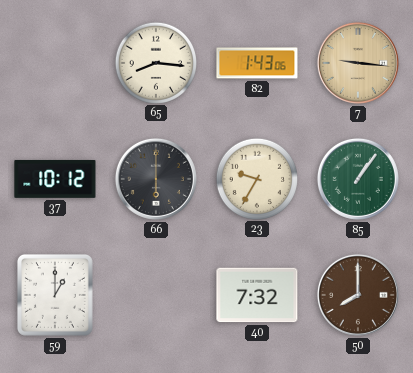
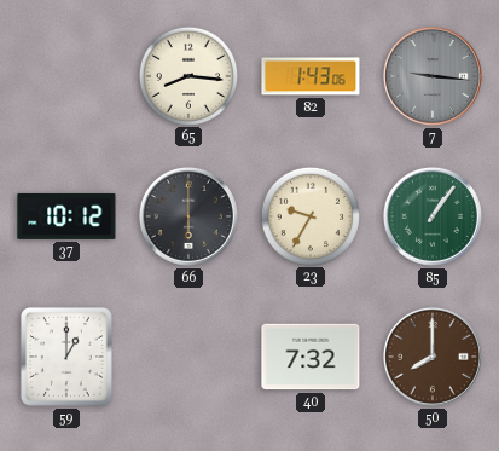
7 dial: champagne -> grey (433, 76)
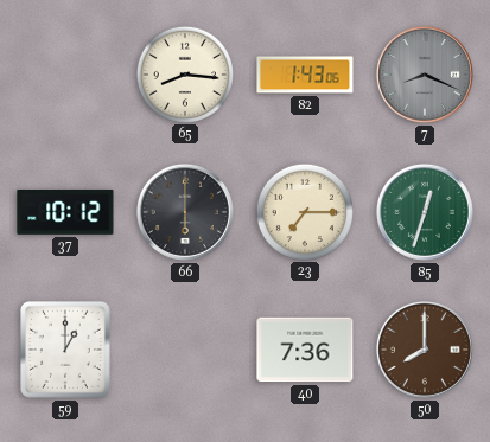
7: 9:16 -> 8:19 (425, 75)
23: 9:35 -> 7:15 (304, 211)
85: 1:06 -> 12:33 (425, 212)
40: 7:32 -> 7:36 (305, 350)
